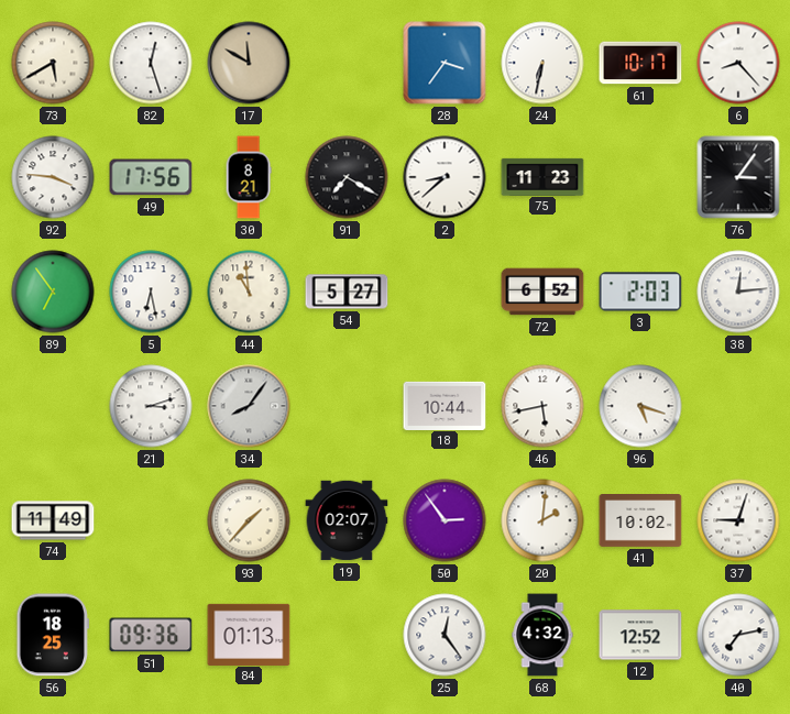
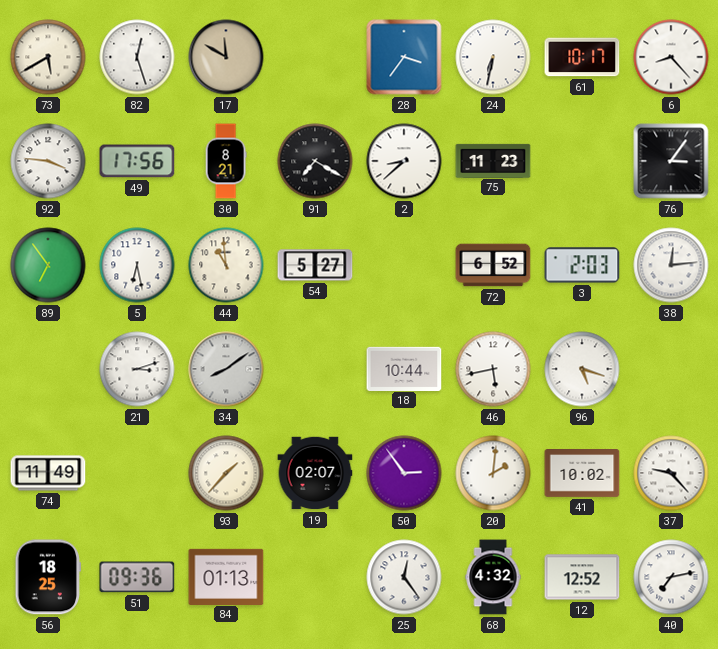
34: 8:06 -> 8:09 (226, 369)
37: 9:03 -> 9:23 (671, 473)
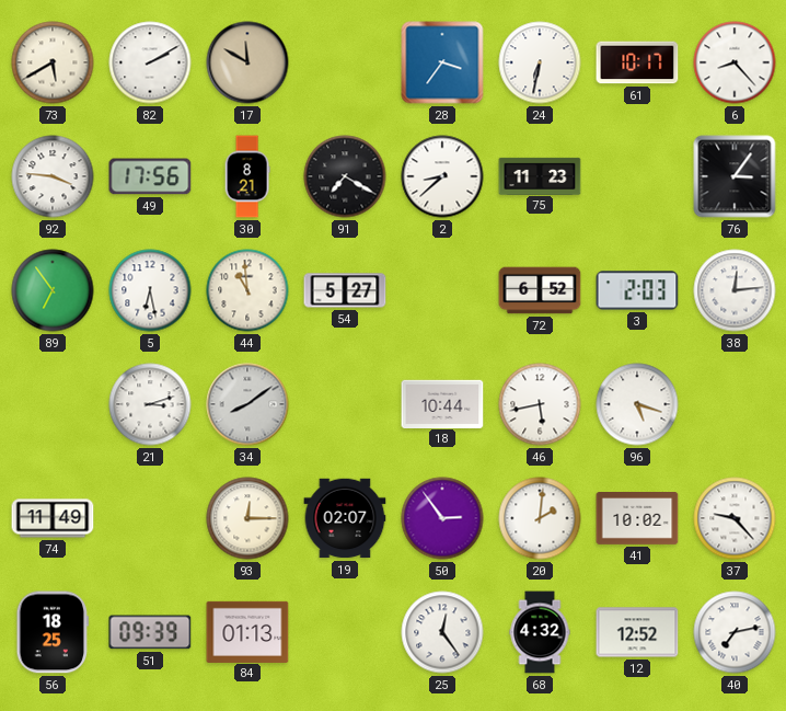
82: 12:27 -> 2:10 (150, 62)
93: 1:37 -> 12:15 (247, 518)
51: 09:36 -> 09:39 (150, 632)
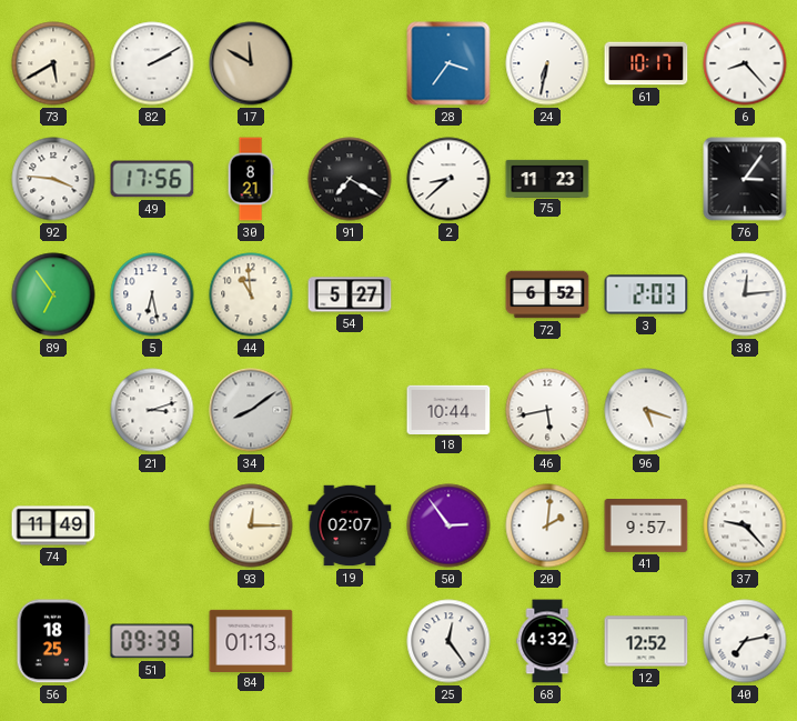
41: 10:02 -> 9:57 (646, 527)
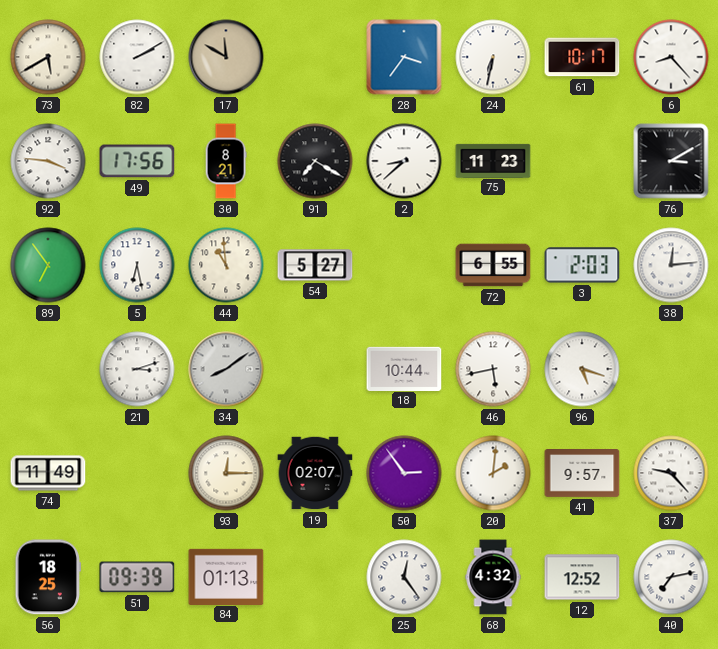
76: 3:06 -> 3:10 (671, 161)
72: 6:52 -> 6:55 (493, 265)
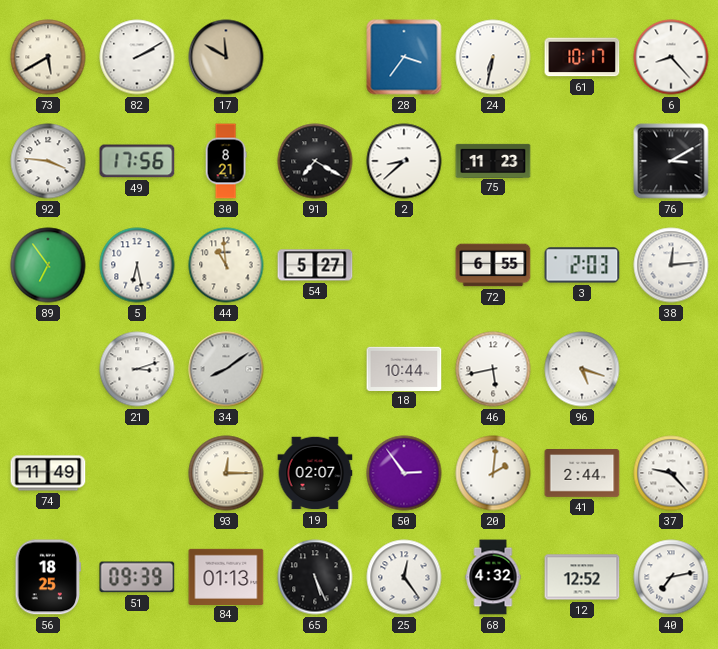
41: 9:57 -> 2:44 (582, 474)
65: none -> 5:26 (315, 577)
